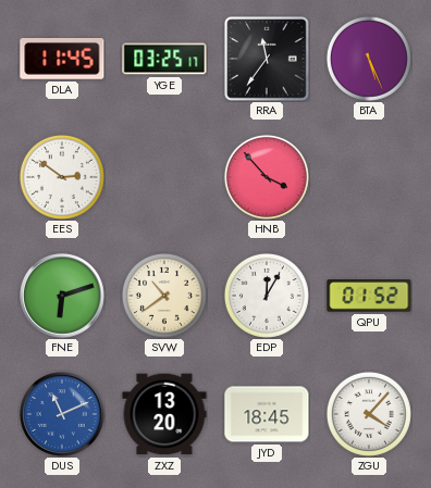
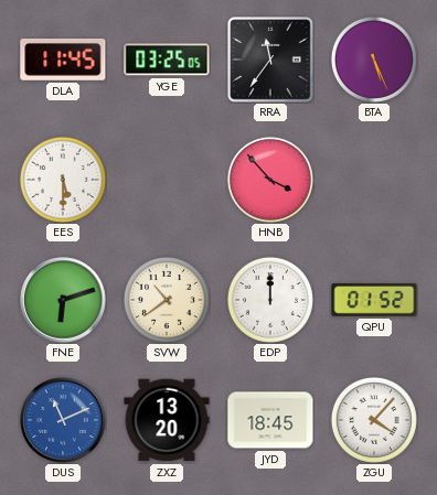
YGE: 03:25:17 -> 03:25:05 (167, 60)
EES: 2:51 -> 5:30 (63, 180)
EDP: 12:05 -> 12:00 (270, 300)
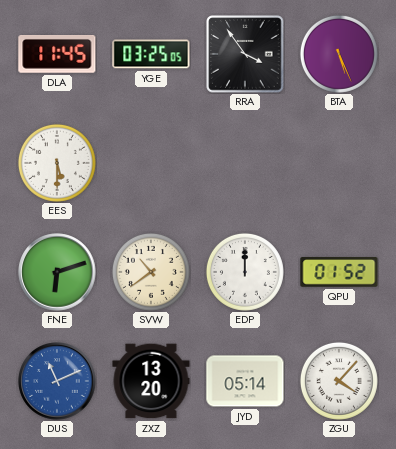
RRA: 11:36 -> 3:54 (245, 54)
HNB: 3:53 -> none (270, 180)
JYD: 18:45 -> 05:14 (245, 381)
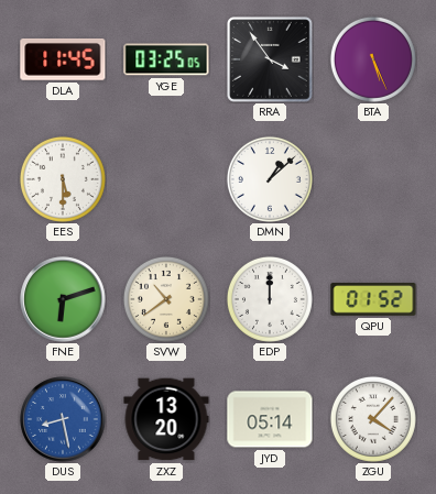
DMN: none -> 1:08 (270, 179)
DUS: 11:11 -> 8:28 (63, 419)
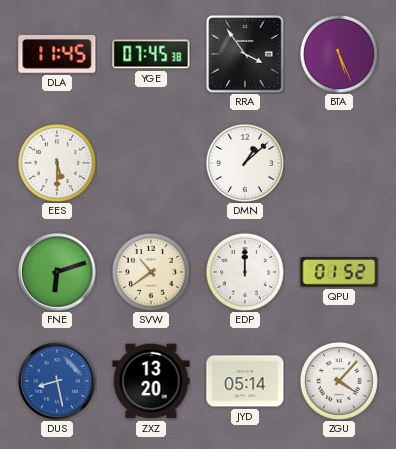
YGE: 03:25 -> 07:45 (151, 54)
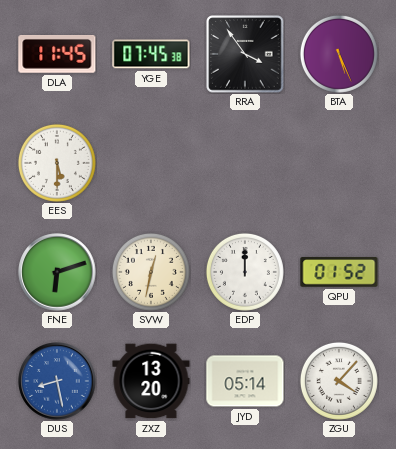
DMN: 1:08 -> none (245, 163)
SVW: 10:39 -> 12:32 (151, 272)
